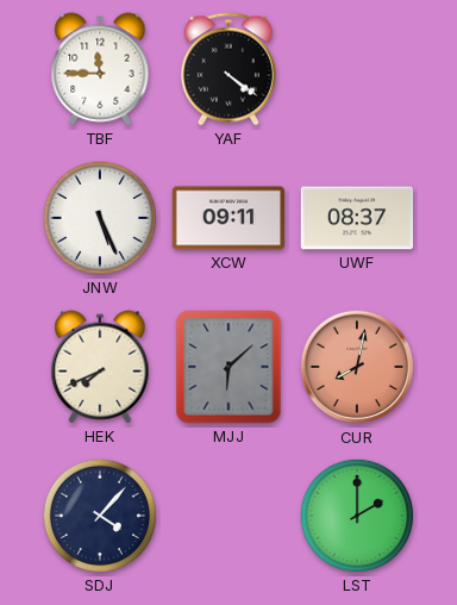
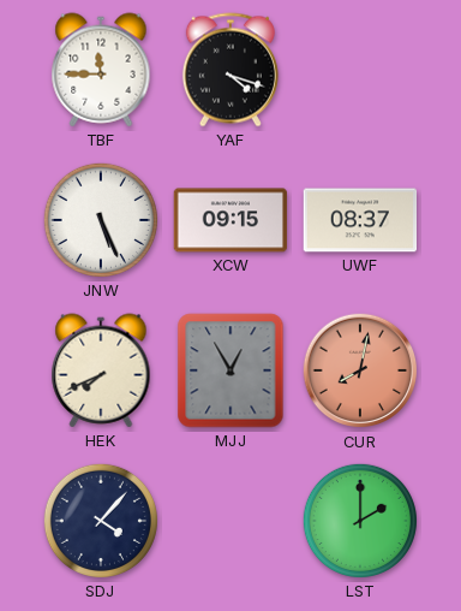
YAF: 4:21 -> 4:18 (230, 70)
XCW: 09:11 -> 09:15 (230, 220)
MJJ: 6:08 -> 12:55 (230, 370)
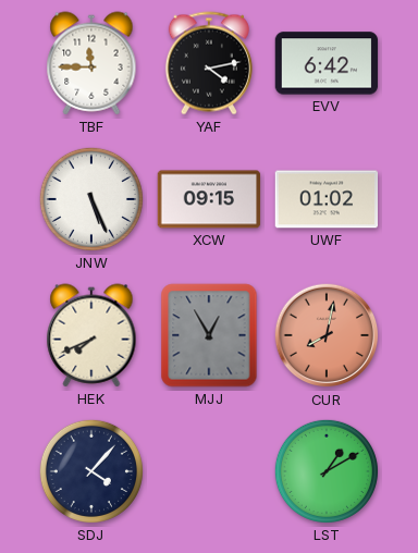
YAF: 4:18 -> 4:13 (209, 63)
EVV: none -> 6:42 (327, 63)
UWF: 08:37 -> 01:02 (327, 199)
LST: 2:00 -> 1:10 (327, 471)
